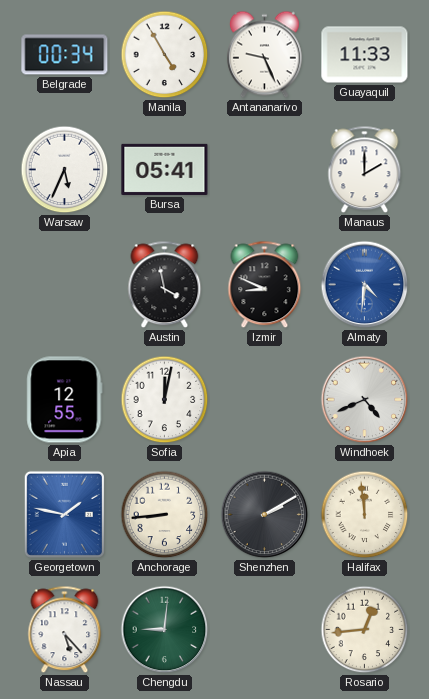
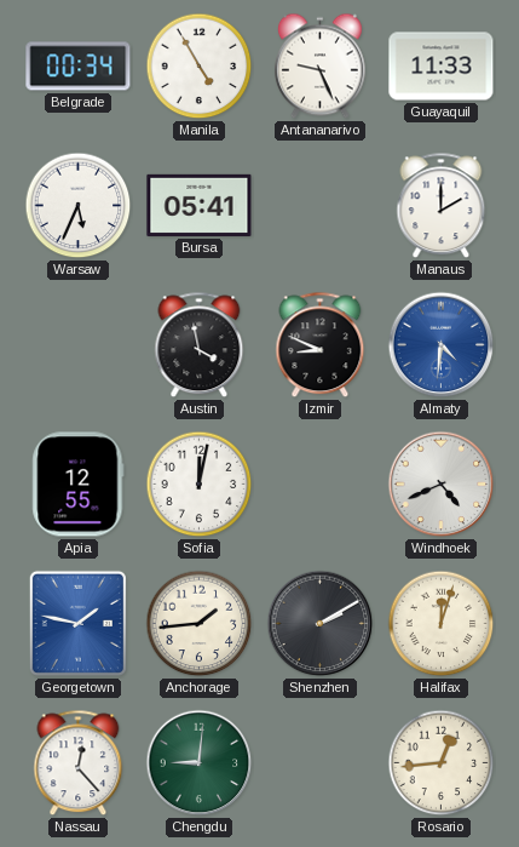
Anchorage: 8:44 -> 1:44 (200, 624)
Halifax: 11:59 -> 12:03 (442, 624)
Nassau: 5:23 -> 12:23 (79, 763)
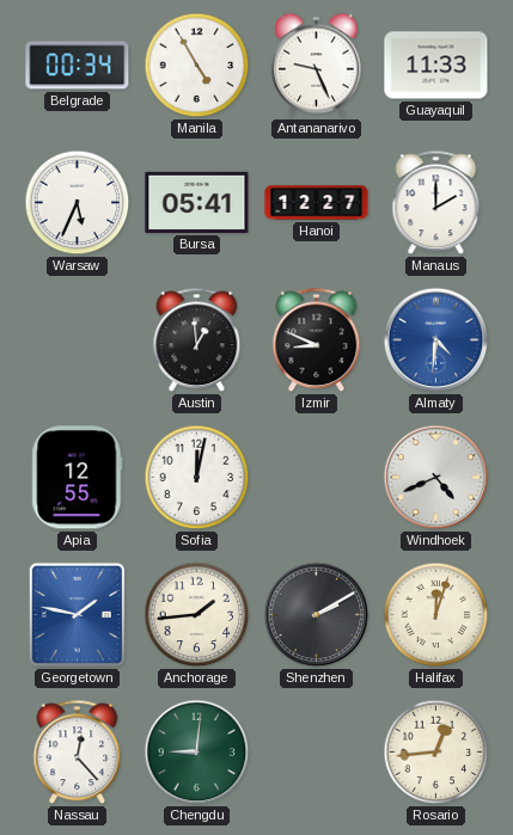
Hanoi: none -> 12:27 (317, 203)
Austin: 3:58 -> 12:59 (197, 340)
